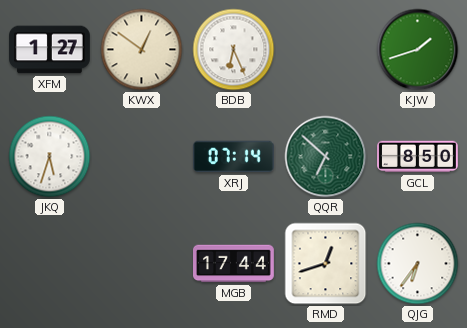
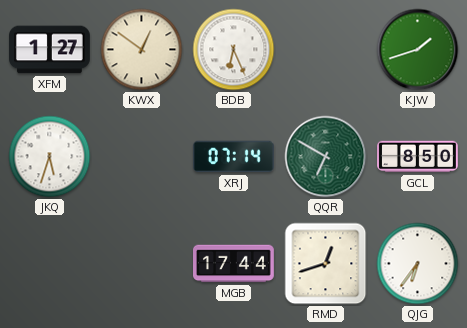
QQR: 6:52 -> 6:50 (326, 157)
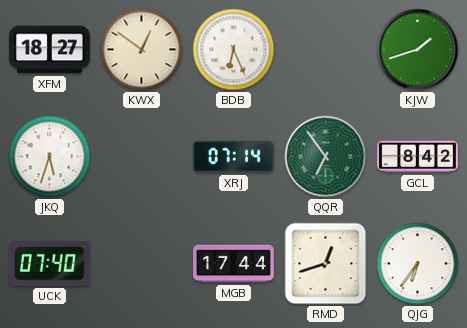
XFM: 1:27 -> 18:27 (50, 50)
QQR: 6:50 -> 6:54 (326, 157)
GCL: 8:50 -> 8:42 (418, 157)
UCK: none -> 07:40 (49, 264)
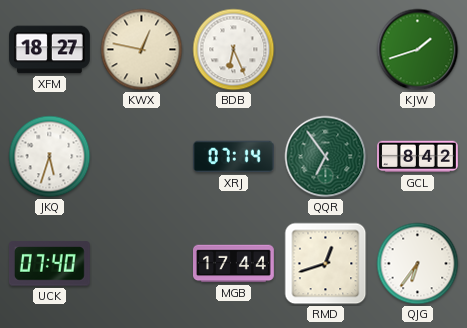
KWX: 12:51 -> 12:47 (142, 50)
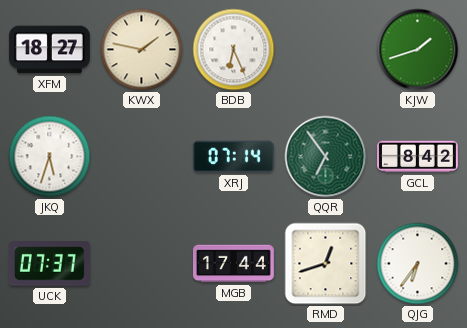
KWX: 12:47 -> 1:47 (142, 50)
UCK: 07:40 -> 07:37 (49, 264)
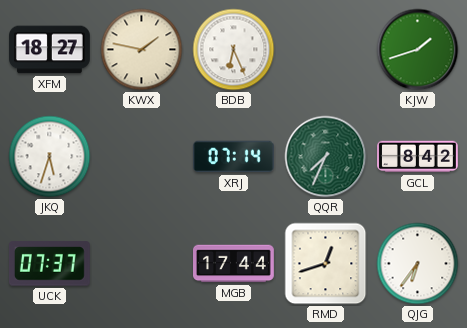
QQR: 6:54 -> 7:34 (326, 157)
